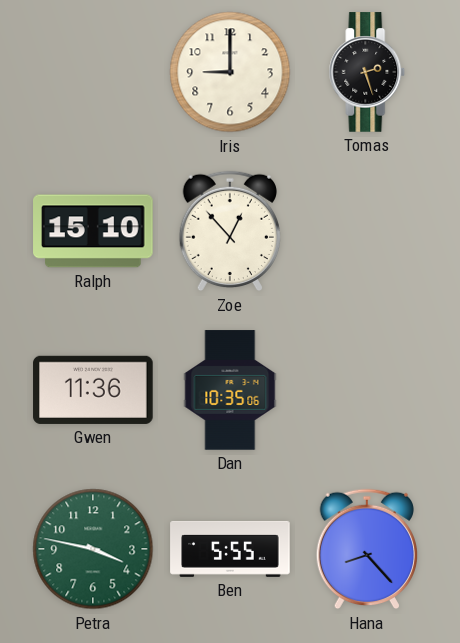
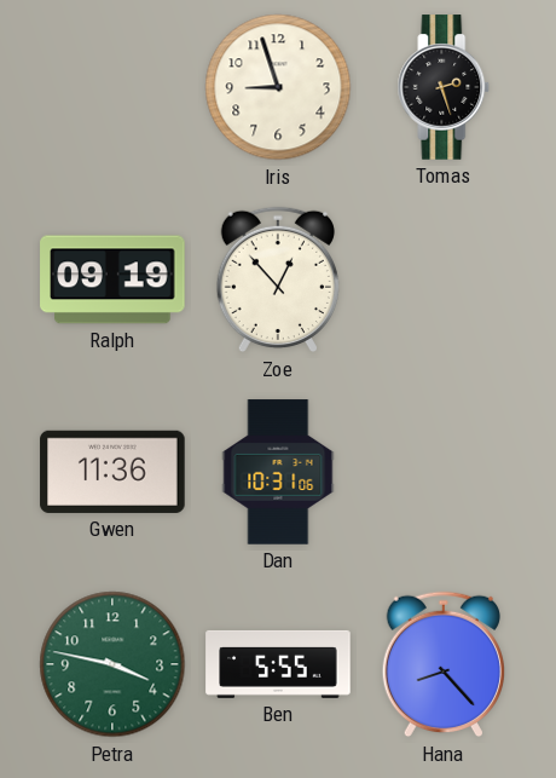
Iris: 9:00 -> 8:57 (278, 87)
Ralph: 15:10 -> 09:19 (112, 279)
Dan: 10:35 -> 10:31 (278, 472)
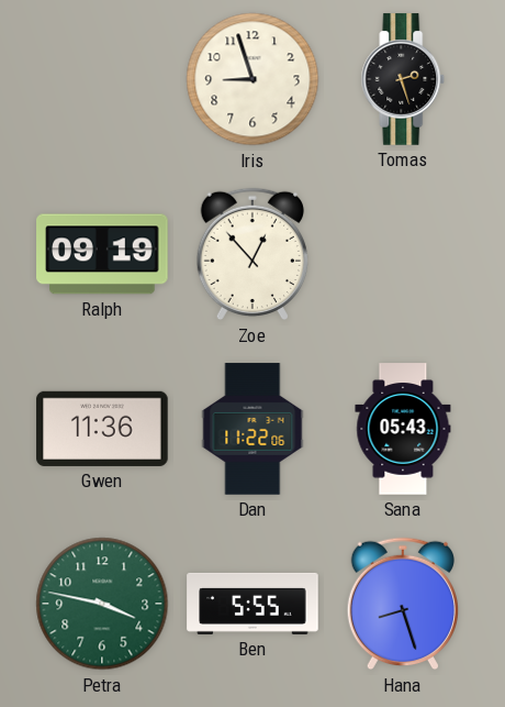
Dan: 10:31 -> 11:22 (252, 429)
Sana: none -> 05:43 (403, 429)
Hana: 8:23 -> 8:27 (402, 604)
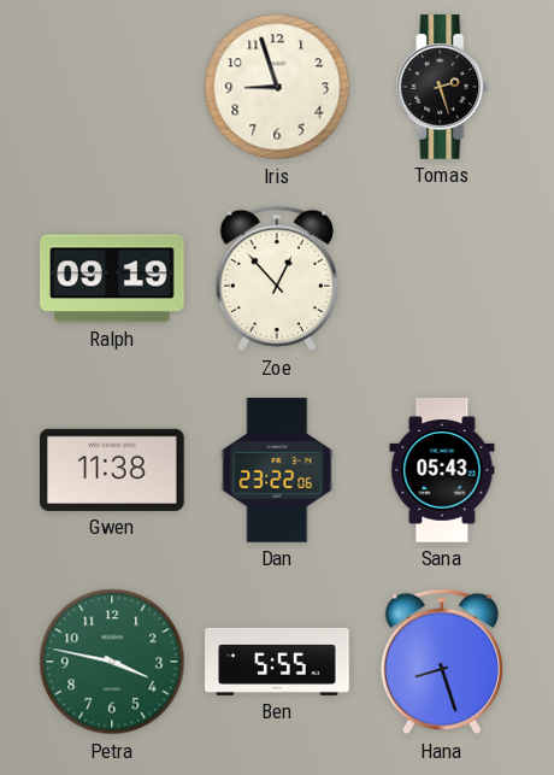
Gwen: 11:36 -> 11:38 (112, 470)
Dan: 11:22 -> 23:22 (277, 470)
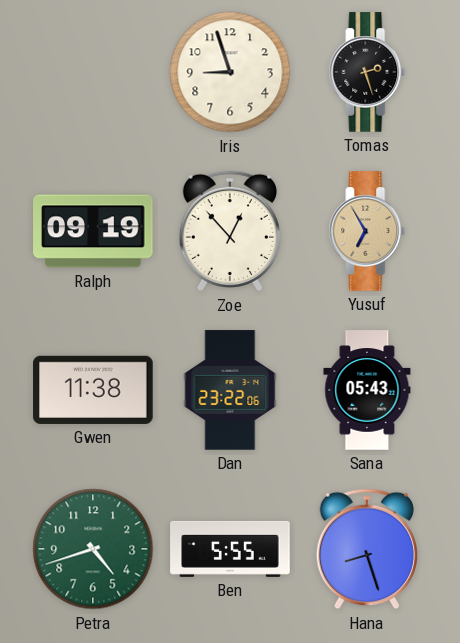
Yusuf: none -> 6:55 (367, 231)
Petra: 3:47 -> 4:42 (93, 549)
